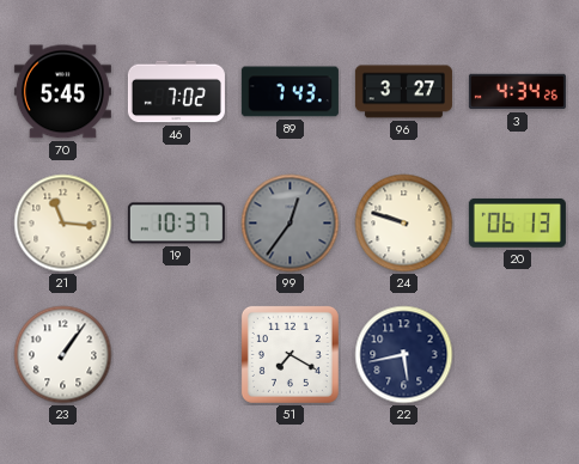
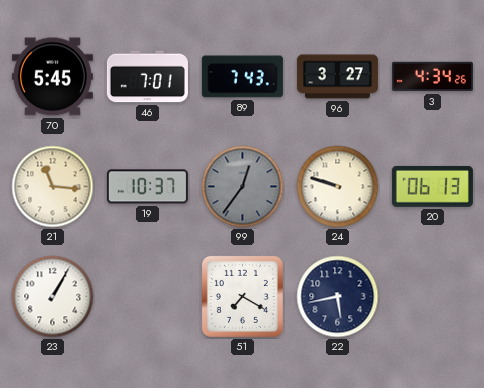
46: 7:02 -> 7:01 (147, 77)
23: 1:06 -> 1:05 (53, 297)
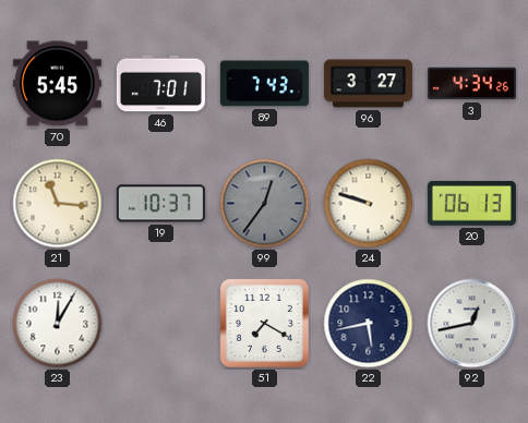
23: 1:05 -> 12:05 (58, 324)
92: none -> 12:43 (472, 324)
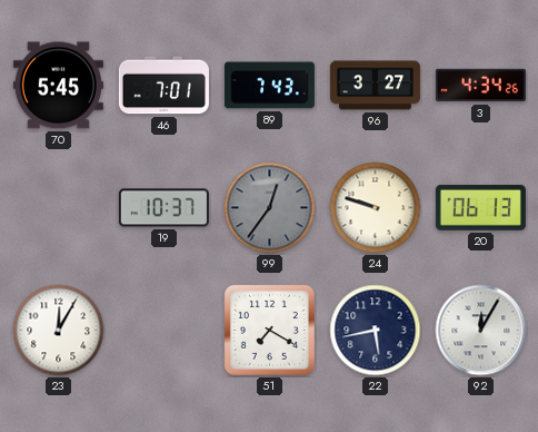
21: 11:16 -> none (58, 204)
92: 12:43 -> 12:05 (481, 331)
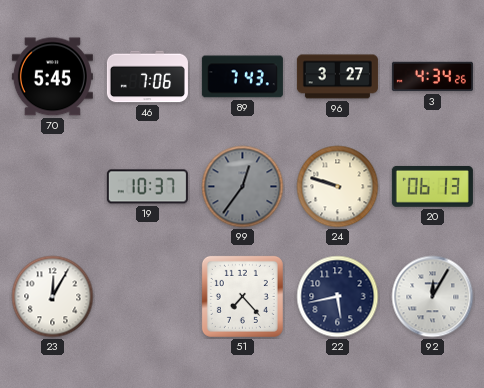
46: 7:01 -> 7:06 (147, 77)
51: 7:20 -> 7:23 (242, 296)
